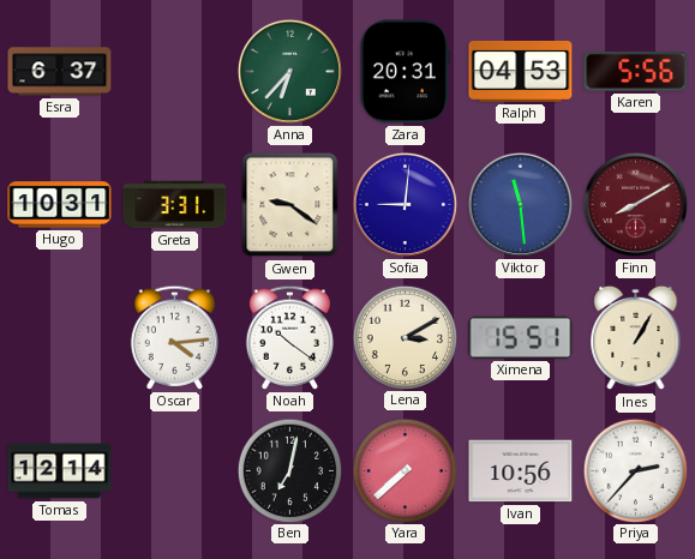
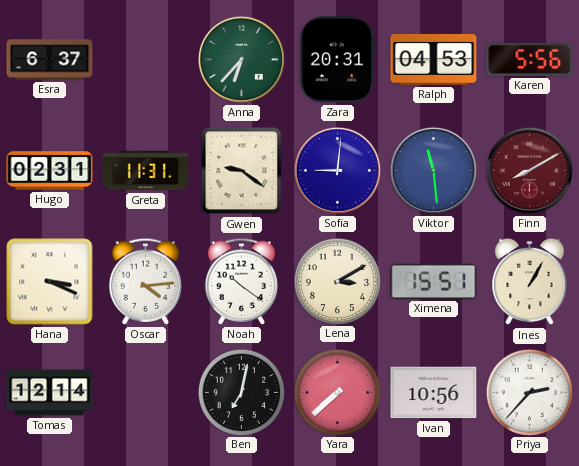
Hugo: 10:31 -> 02:31 (50, 171)
Greta: 3:31 -> 11:31 (146, 171)
Hana: none -> 3:19 (50, 282)
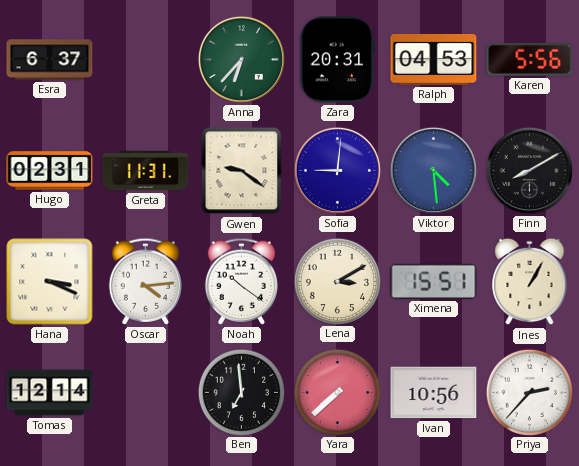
Viktor: 11:29 -> 4:29 (433, 170)
Finn dial: burgundy -> black (529, 170)
Ben: 7:02 -> 6:59 (241, 392)
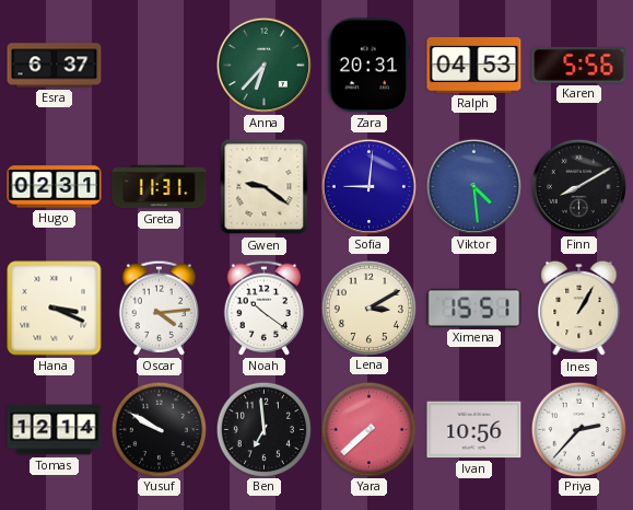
Yusuf: none -> 9:50 (159, 429)
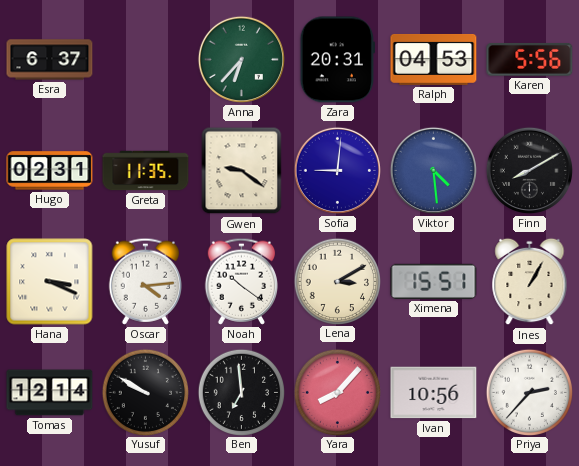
Greta: 11:31 -> 11:35 (146, 171)
Yara: 7:38 -> 8:07 (337, 392)
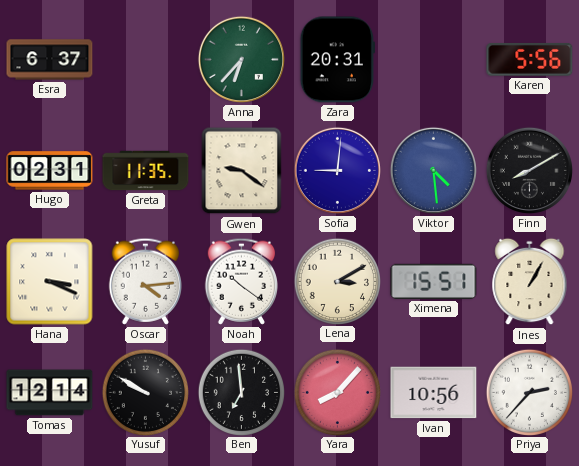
Ralph: 04:53 -> none (434, 59)
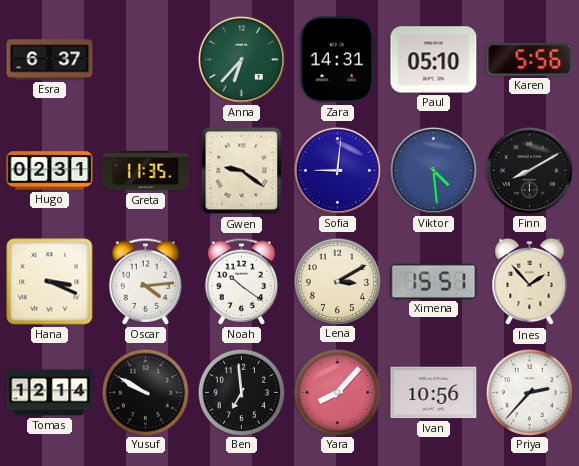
Zara: 20:31 -> 14:31 (337, 60)
Paul: none -> 05:10 (434, 60)
Ines: 1:05 -> 1:53 (530, 282)
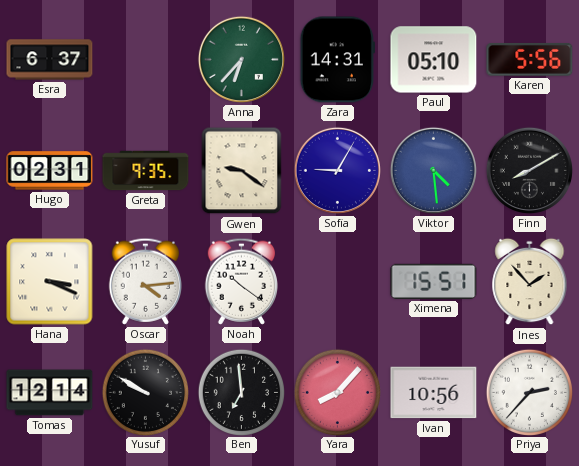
Greta: 11:35 -> 9:35 (146, 171)
Sofia: 9:01 -> 9:05 (337, 170)
Lena: 3:10 -> none (337, 281)
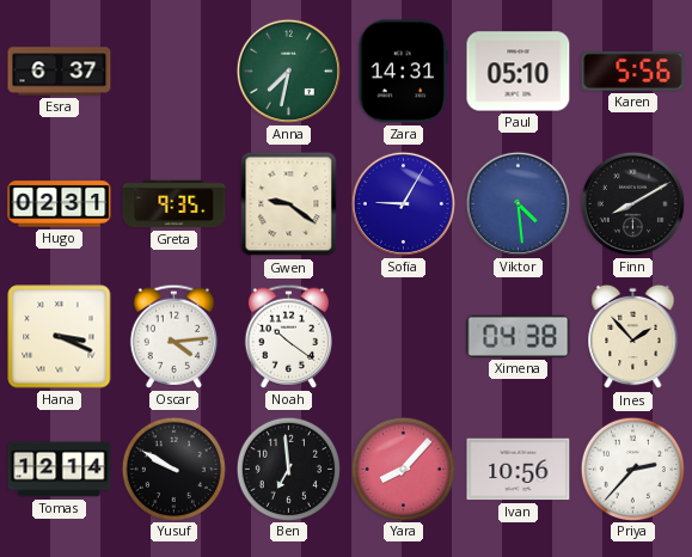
Anna: 6:37 -> 7:32 (288, 71)
Ximena: 15:51 -> 04:38 (519, 336)
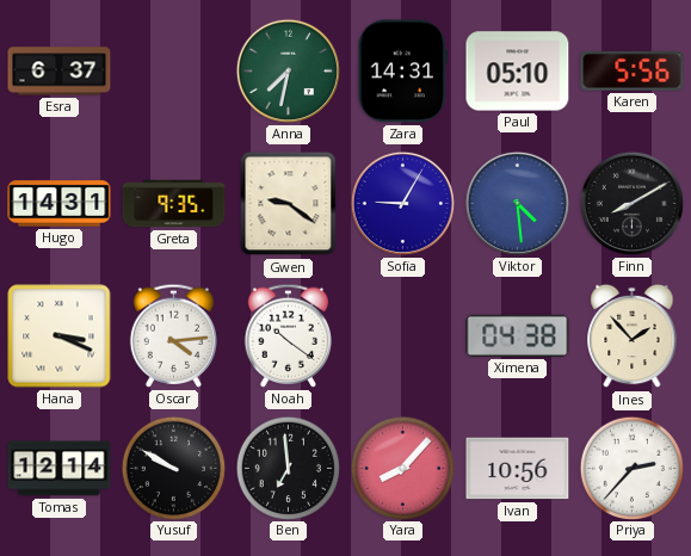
Hugo: 02:31 -> 14:31 (60, 204)
